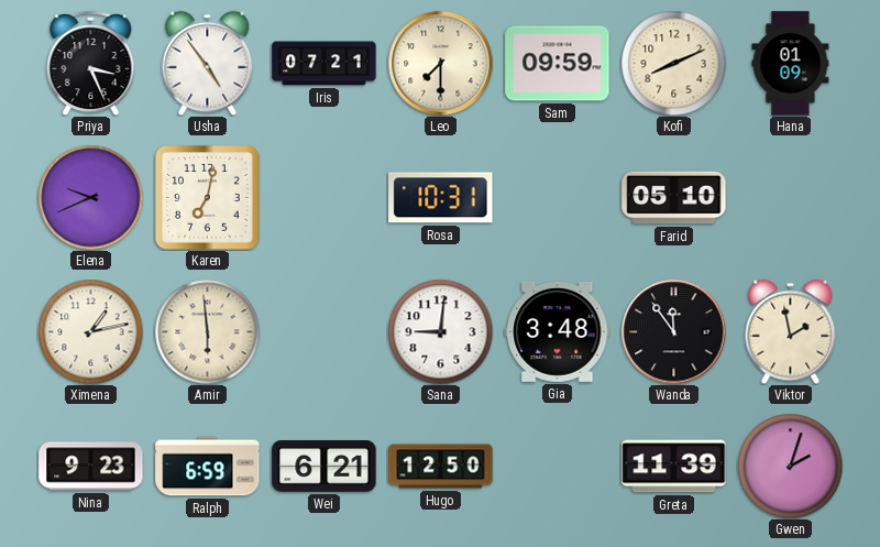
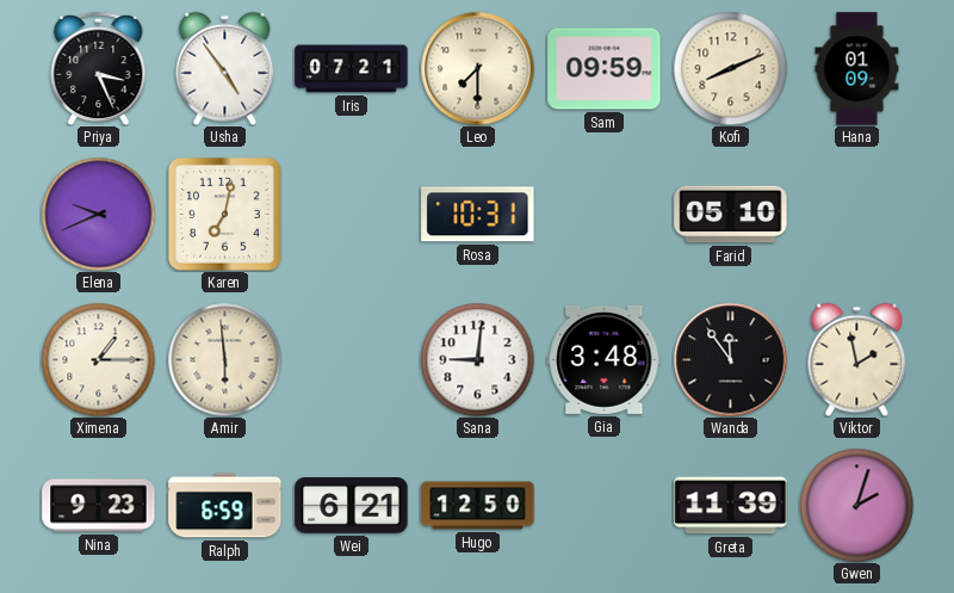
Ximena: 1:13 -> 1:15 (98, 359)
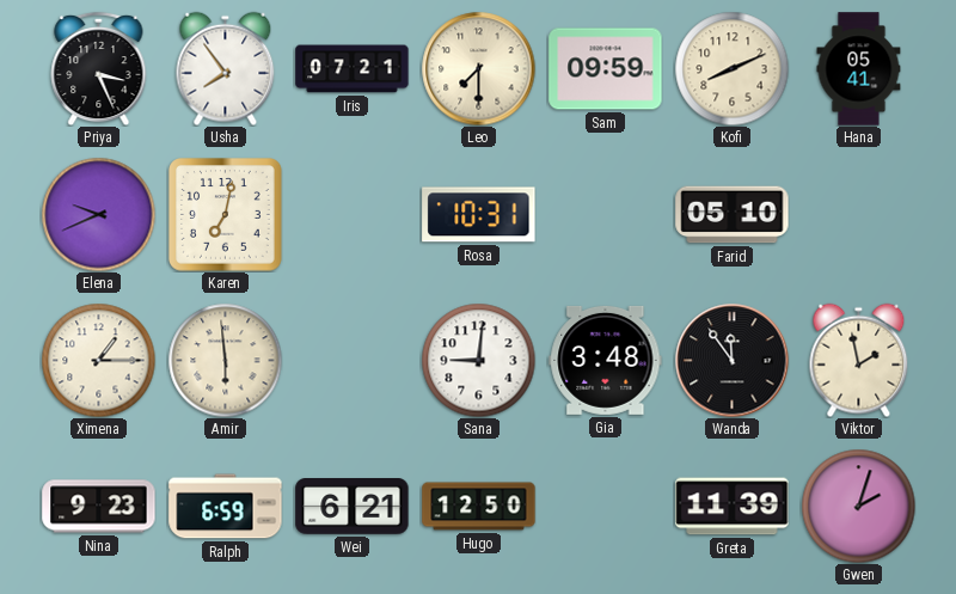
Usha: 4:54 -> 7:54 (226, 68)
Hana: 01:09 -> 05:41 (859, 69)
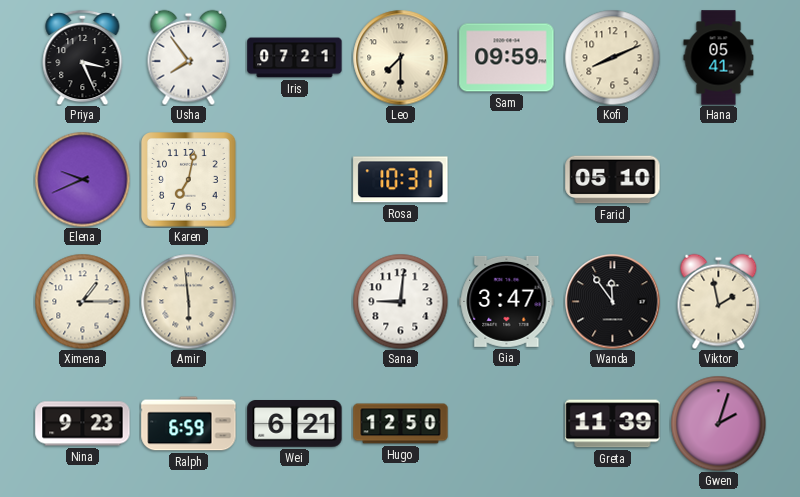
Gia: 3:48 -> 3:47 (507, 301)
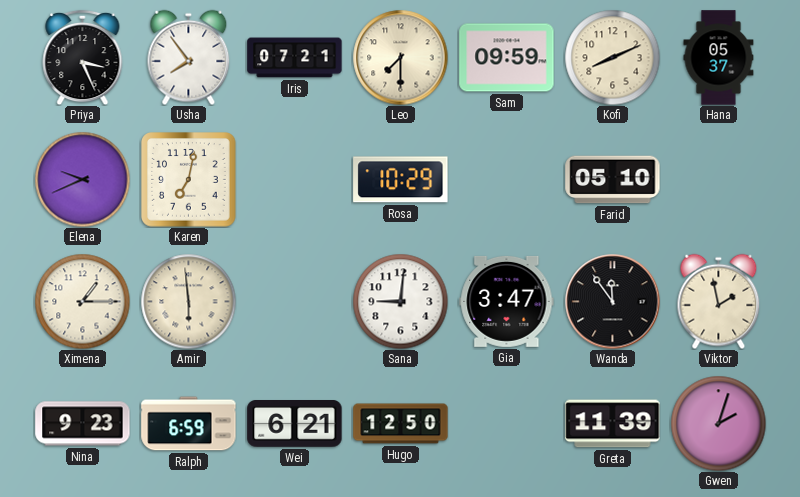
Hana: 05:41 -> 05:37 (719, 58)
Rosa: 10:31 -> 10:29 (401, 180)
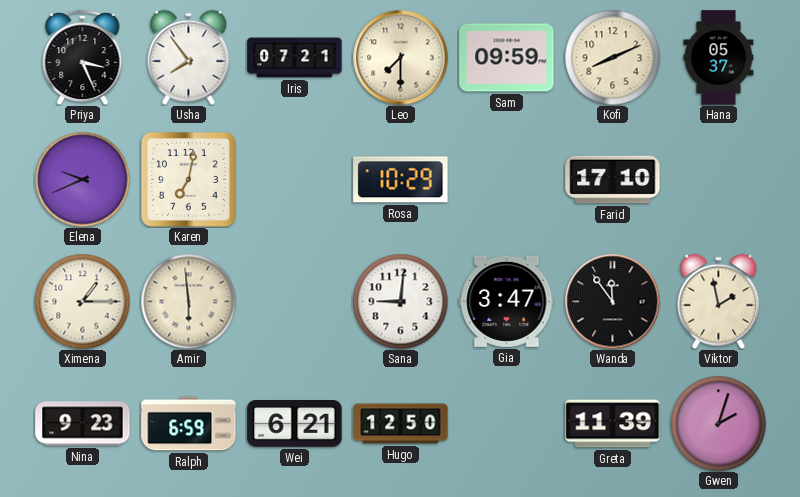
Farid: 05:10 -> 17:10 (613, 180)
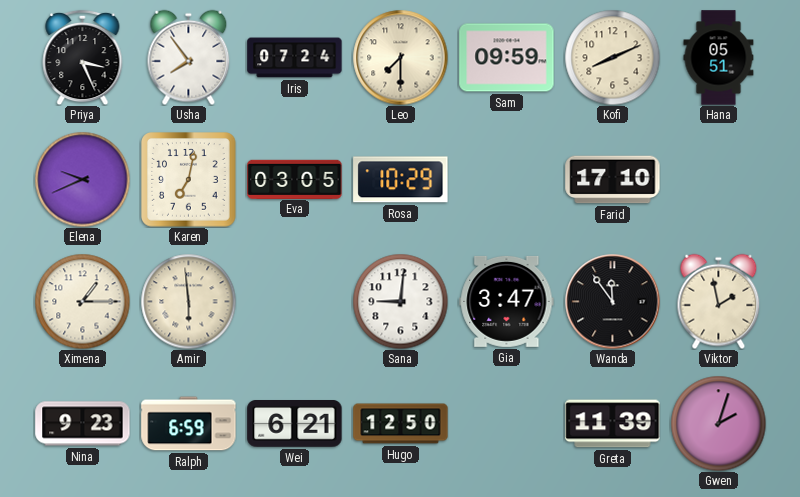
Iris: 07:21 -> 07:24 (295, 58)
Hana: 05:37 -> 05:51 (719, 58)
Eva: none -> 03:05 (295, 179)
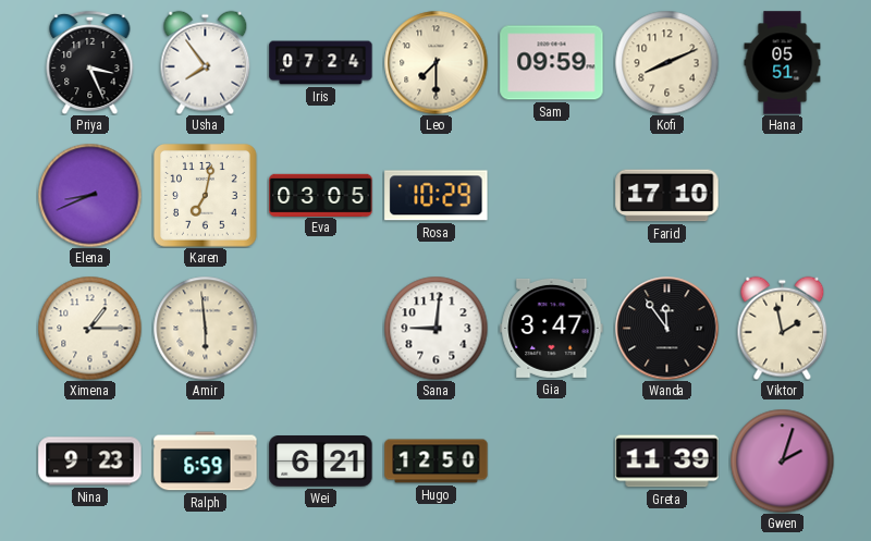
Elena: 9:41 -> 8:41 (89, 195)
